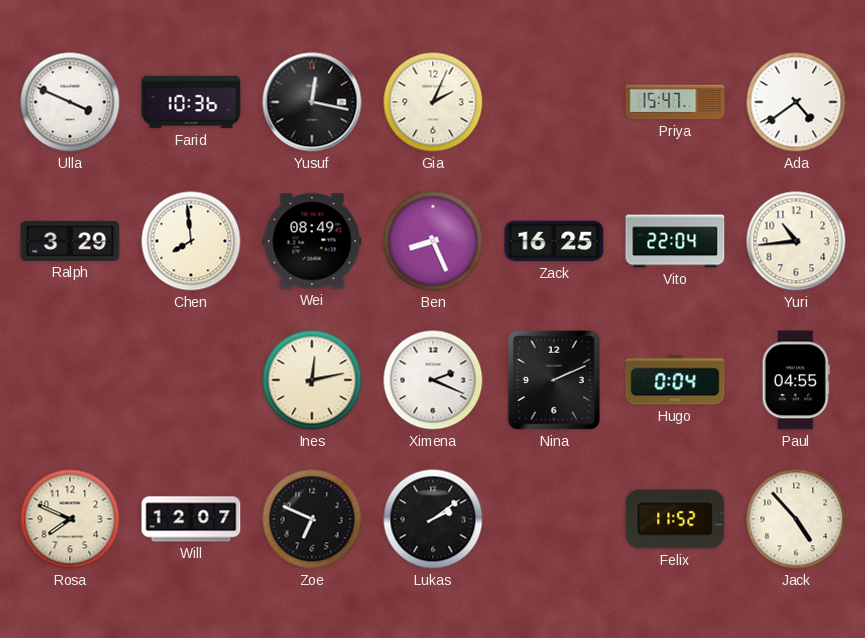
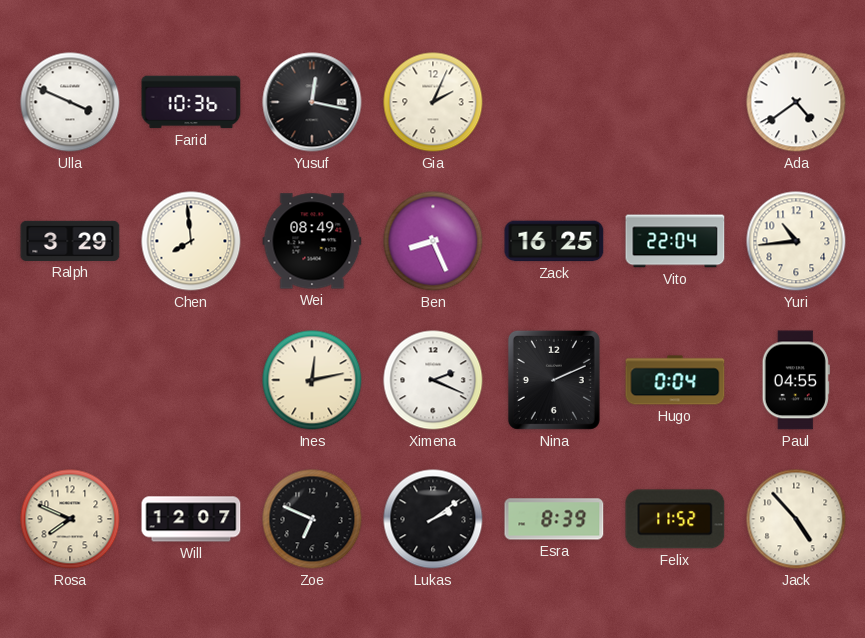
Priya: 15:47 -> none (675, 102)
Esra: none -> 8:39 (554, 519)
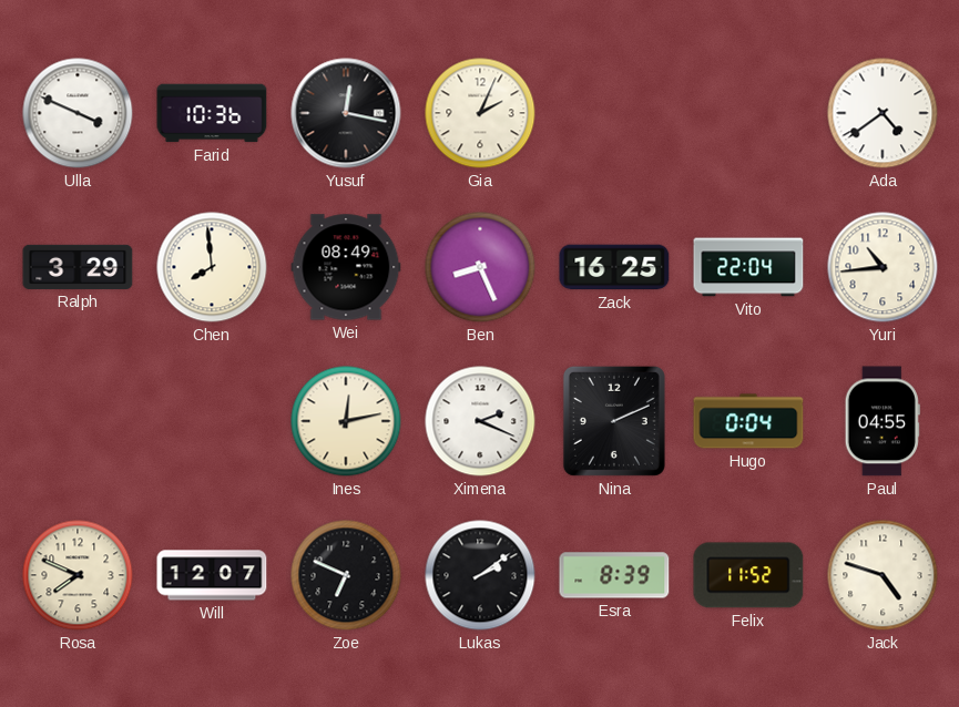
Jack: 4:53 -> 4:48 (883, 575)
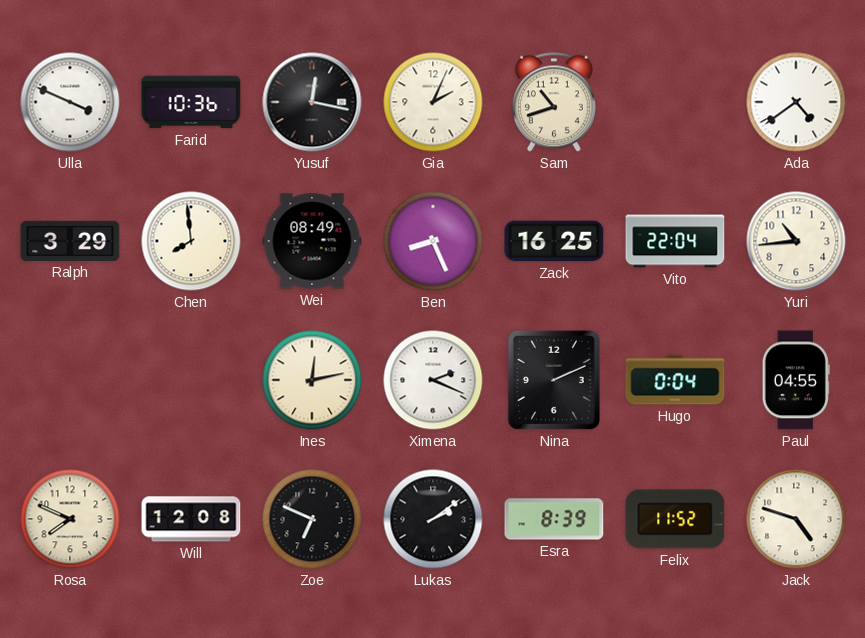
Sam: none -> 10:42 (554, 102)
Will: 12:07 -> 12:08 (191, 519)
